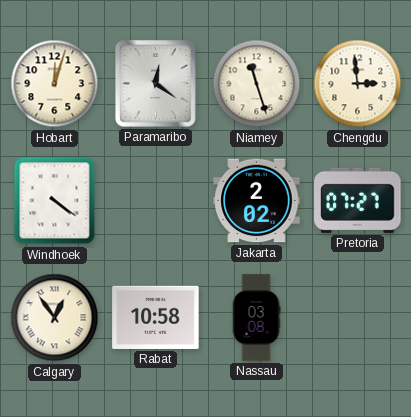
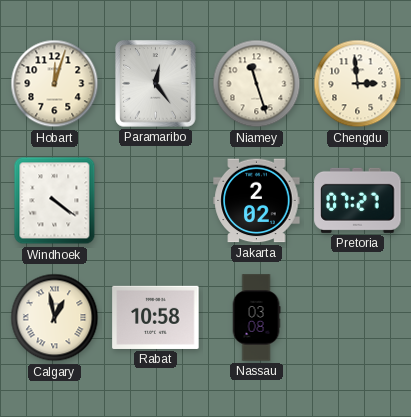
Paramaribo: 12:21 -> 12:24 (156, 84)
Calgary: 12:54 -> 12:58 (55, 318)
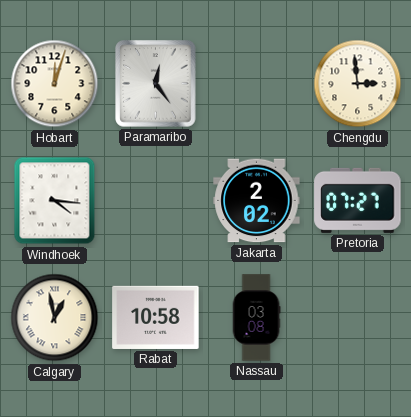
Niamey: 11:27 -> none (257, 84)
Windhoek: 4:21 -> 4:16 (55, 201)
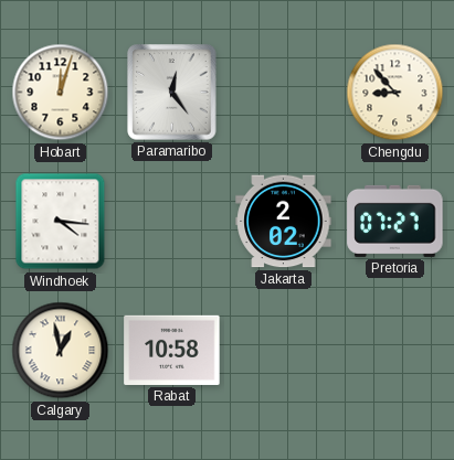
Chengdu: 2:59 -> 8:53 (395, 93)
Nassau: 03:08 -> none (256, 318)
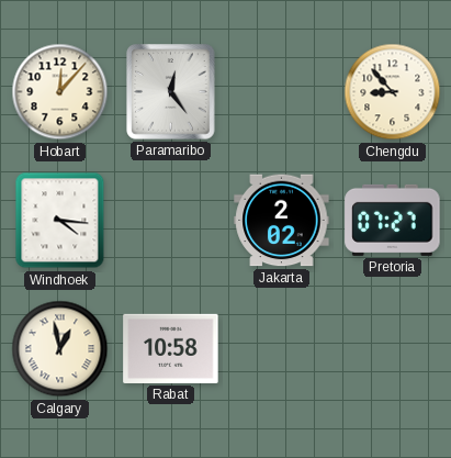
Hobart: 12:03 -> 12:07 (60, 92)
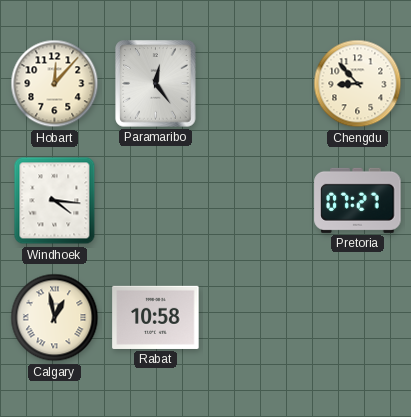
Jakarta: 2:02 -> none (282, 221)
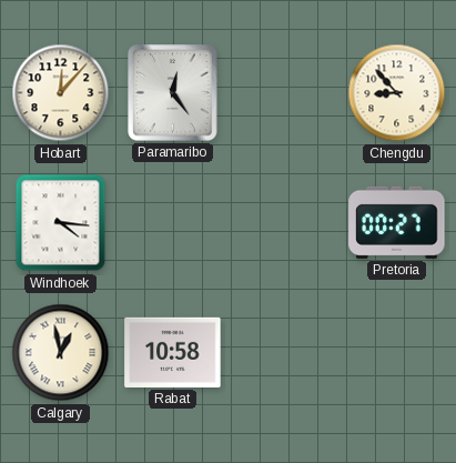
Pretoria: 07:27 -> 00:27 (397, 222)
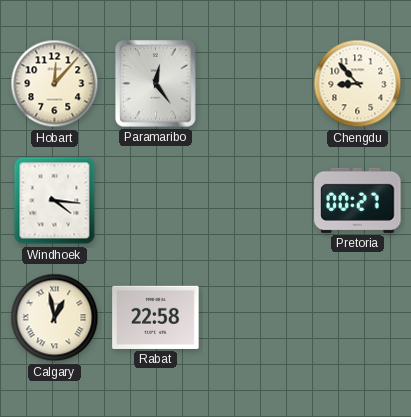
Rabat: 10:58 -> 22:58 (156, 317)
